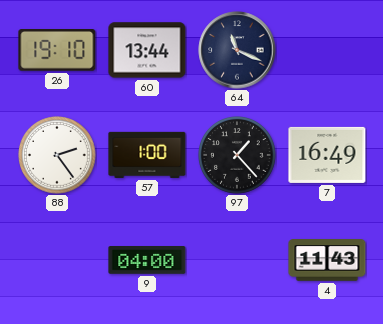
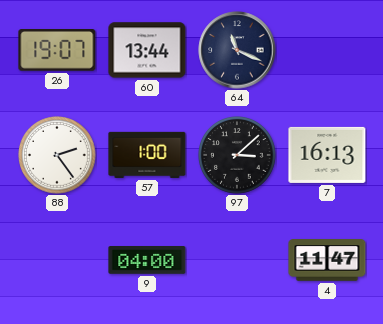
26: 19:10 -> 19:07 (57, 51)
97: 1:23 -> 3:08 (237, 155)
7: 16:49 -> 16:13 (327, 155)
4: 11:43 -> 11:47 (327, 260)
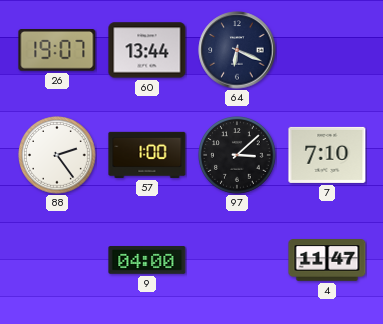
64: 11:19 -> 6:19 (237, 50)
7: 16:13 -> 7:10 (327, 155)
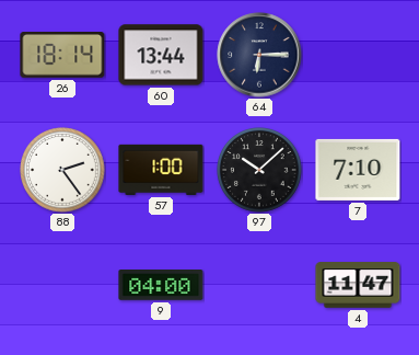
26: 19:07 -> 18:14 (62, 56)
64: 6:19 -> 6:15 (259, 55)
97: 3:08 -> 10:08 (259, 170)
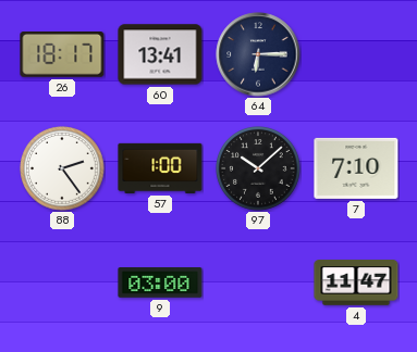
26: 18:14 -> 18:17 (62, 55)
60: 13:44 -> 13:41 (160, 54)
9: 04:00 -> 03:00 (160, 284)
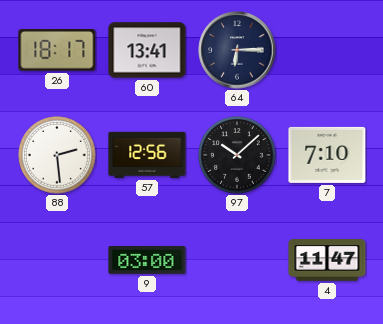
88: 2:24 -> 2:29 (57, 155)
57: 1:00 -> 12:56 (147, 155)
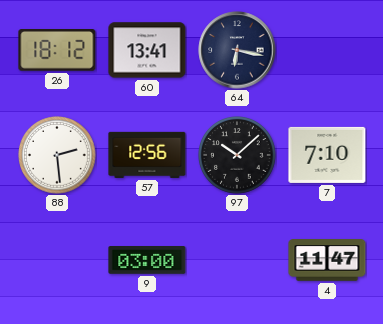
26: 18:17 -> 18:12 (57, 51)
64: 6:15 -> 6:17 (237, 50)
